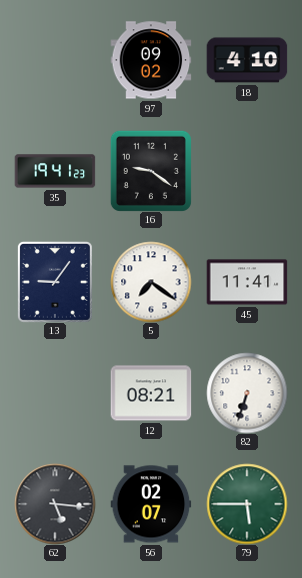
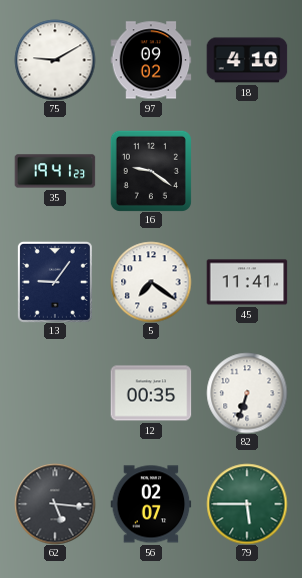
75: none -> 9:10 (55, 60)
12: 08:21 -> 00:35 (151, 393)
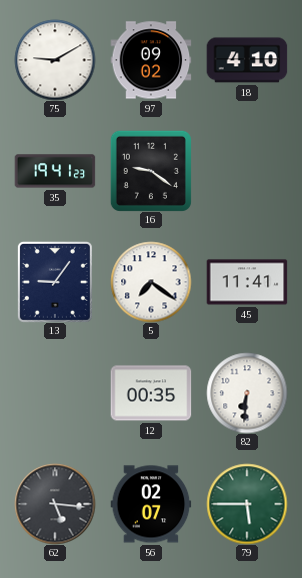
82: 6:33 -> 6:31 (247, 393)
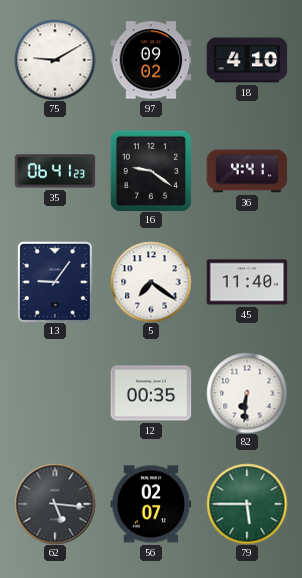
35: 19:41 -> 06:41 (55, 171)
36: none -> 4:41 (247, 171)
45: 11:41 -> 11:40 (247, 282)
